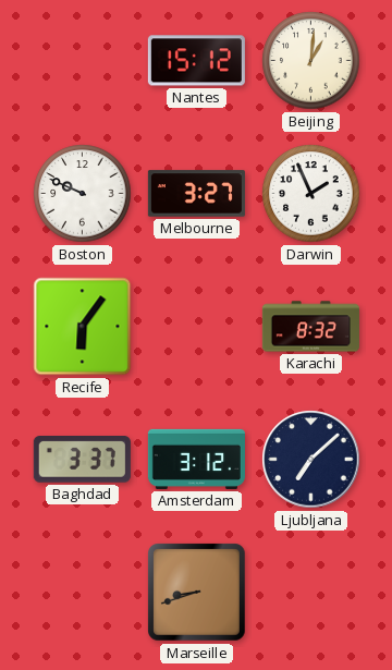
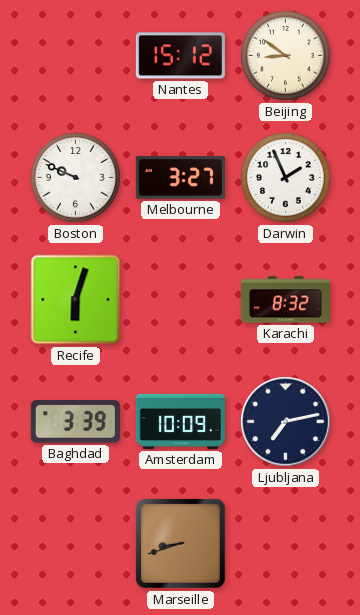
Beijing: 1:01 -> 8:51 (286, 56)
Recife: 6:06 -> 6:03 (76, 300)
Baghdad: 3:37 -> 3:39 (75, 422)
Amsterdam: 3:12 -> 10:09 (180, 421)
Ljubljana: 7:08 -> 7:13 (286, 422)
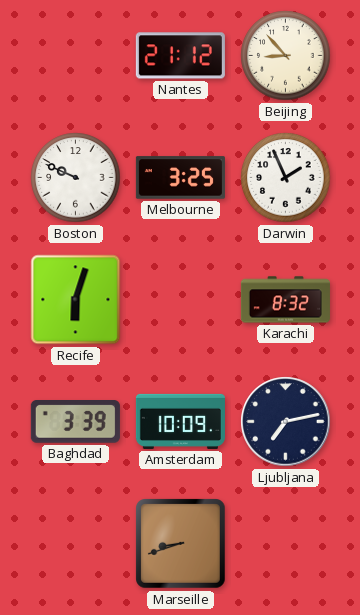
Nantes: 15:12 -> 21:12 (180, 56)
Beijing: 8:51 -> 8:53 (286, 56)
Melbourne: 3:27 -> 3:25 (180, 178)
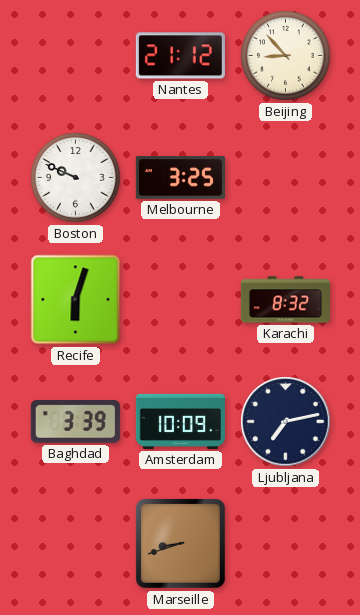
Darwin: 1:56 -> none (286, 178)
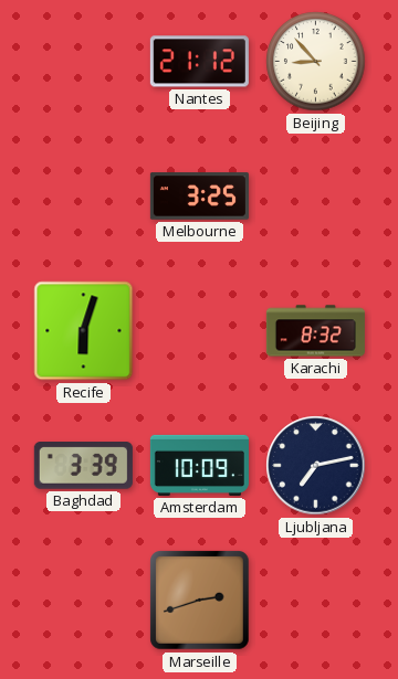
Boston: 9:49 -> none (76, 178)
Marseille: 8:42 -> 2:42 (200, 601)
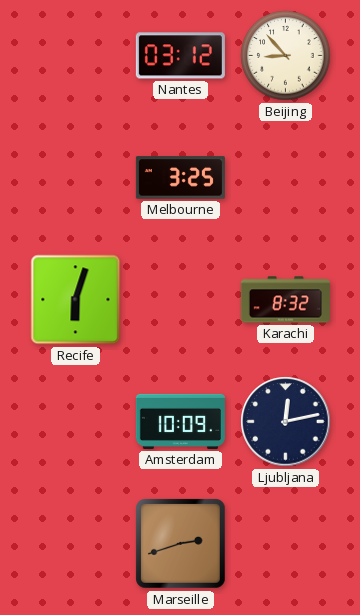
Nantes: 21:12 -> 03:12 (180, 56)
Baghdad: 3:39 -> none (83, 466)
Ljubljana: 7:13 -> 12:13 (286, 422)
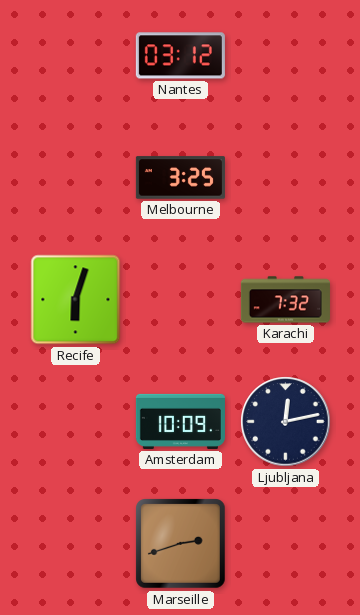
Beijing: 8:53 -> none (286, 56)
Karachi: 8:32 -> 7:32 (285, 300)
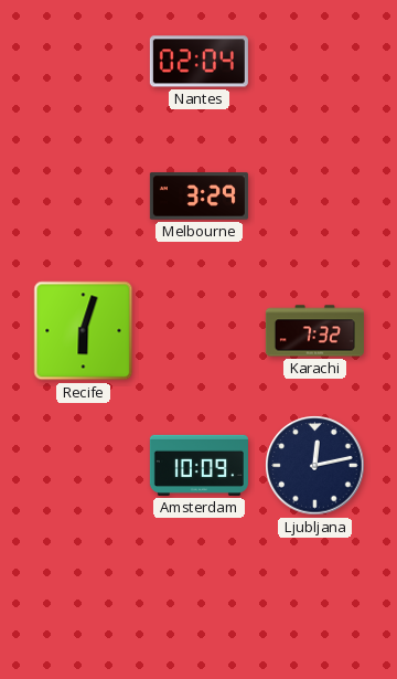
Nantes: 03:12 -> 02:04 (198, 62)
Melbourne: 3:25 -> 3:29 (198, 197)
Marseille: 2:42 -> none (181, 544)
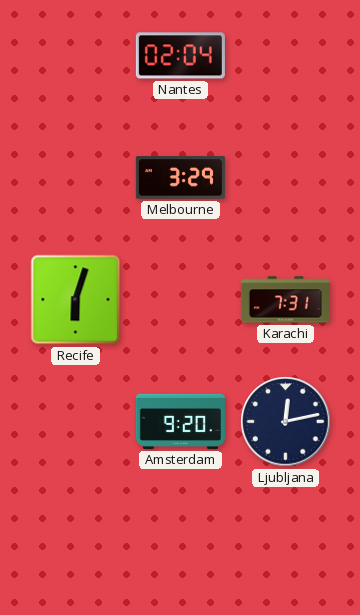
Karachi: 7:32 -> 7:31 (285, 300)
Amsterdam: 10:09 -> 9:20 (180, 421)
